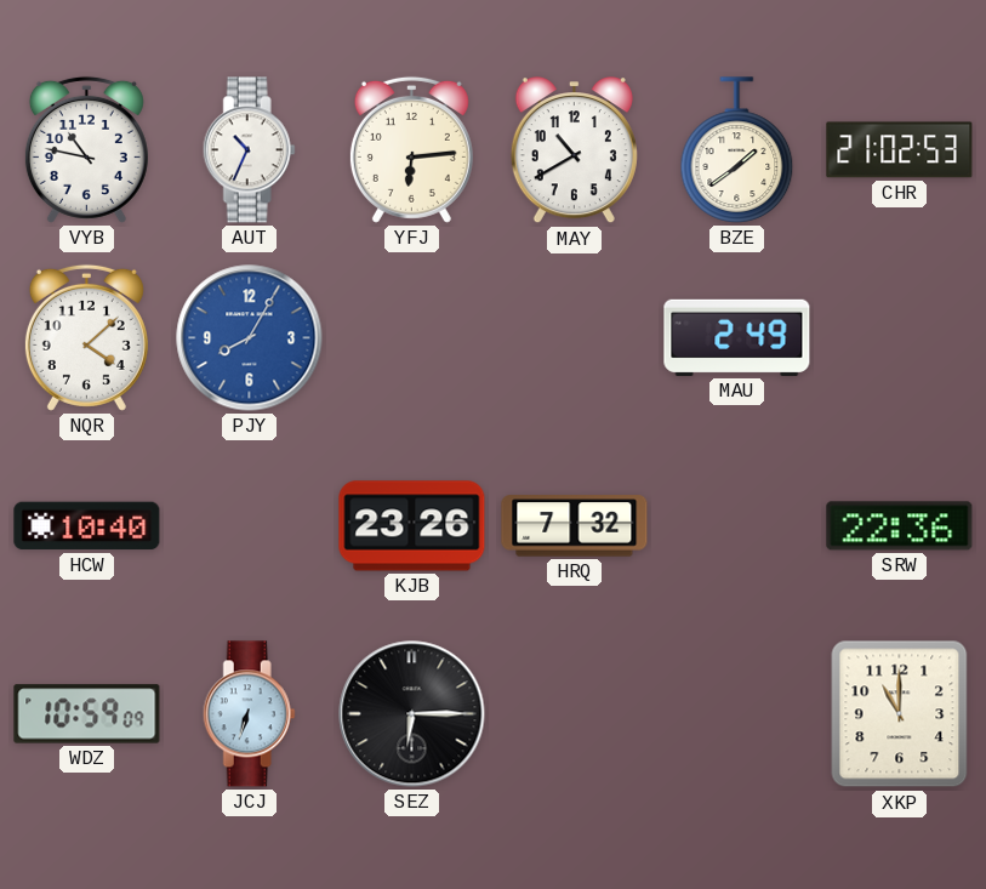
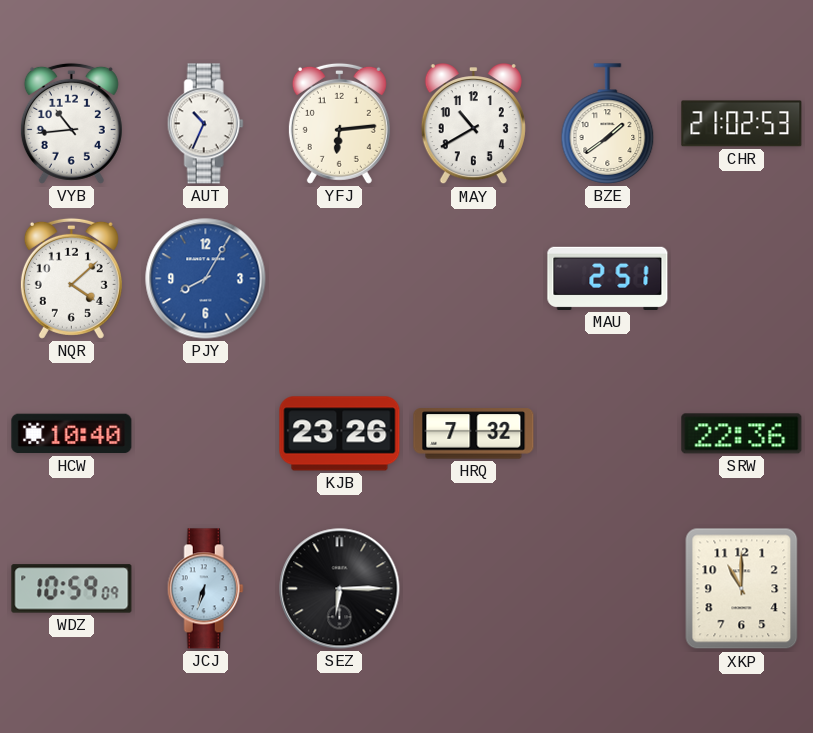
VYB: 10:47 -> 10:44 (71, 123)
MAU: 2:49 -> 2:51 (608, 278)
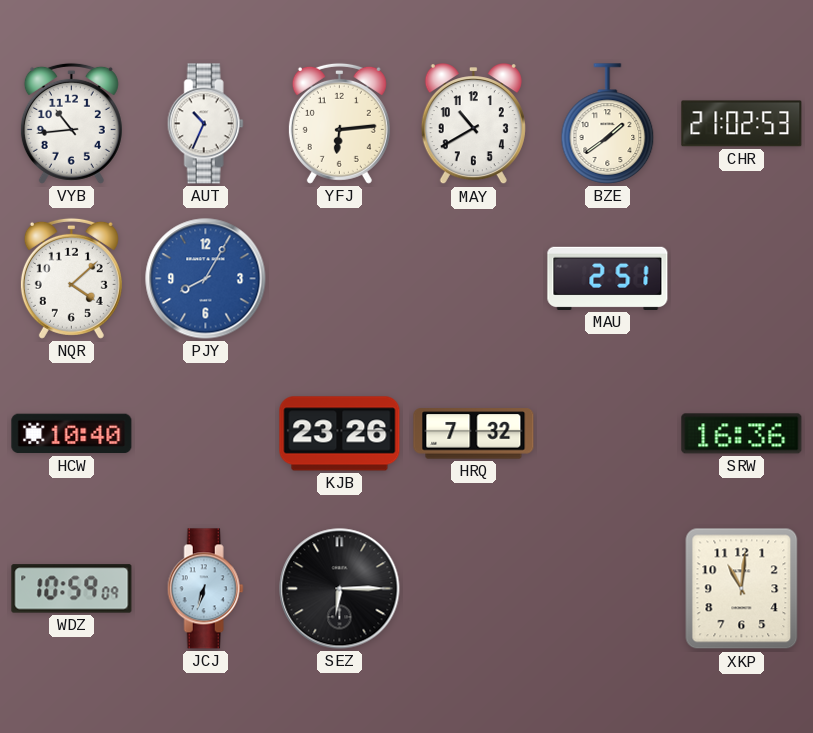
SRW: 22:36 -> 16:36 (742, 434)
XKP: 11:00 -> 11:01 (742, 589)
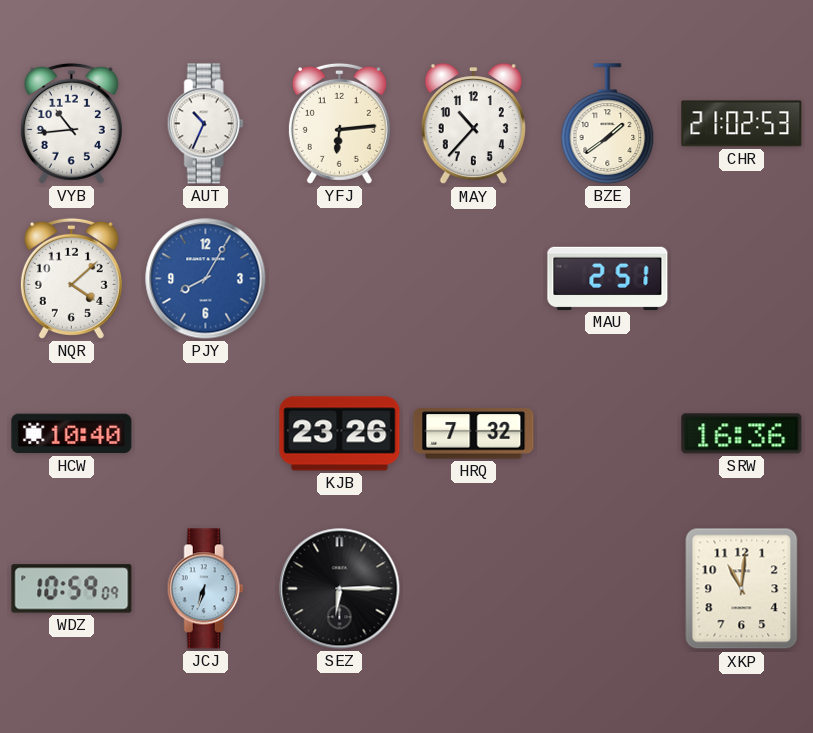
MAY: 10:40 -> 10:37 (473, 125)
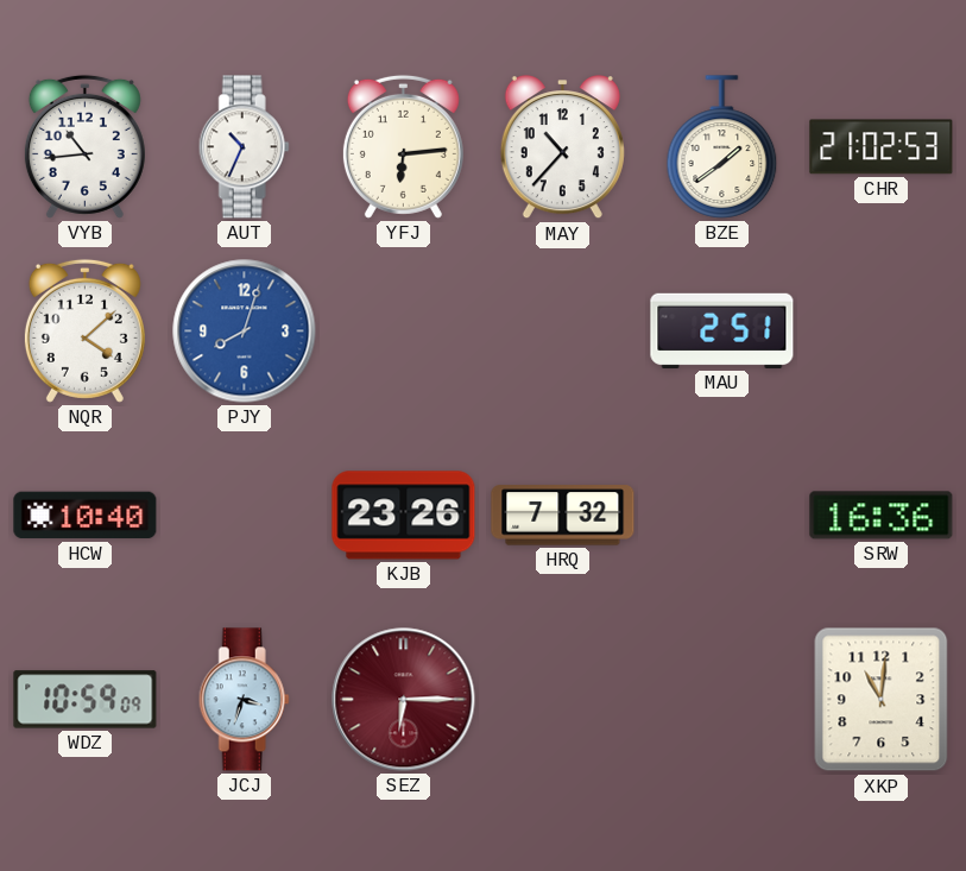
PJY: 8:05 -> 8:03 (245, 332)
JCJ: 6:33 -> 3:33 (244, 700)
SEZ dial: black -> burgundy (404, 700)
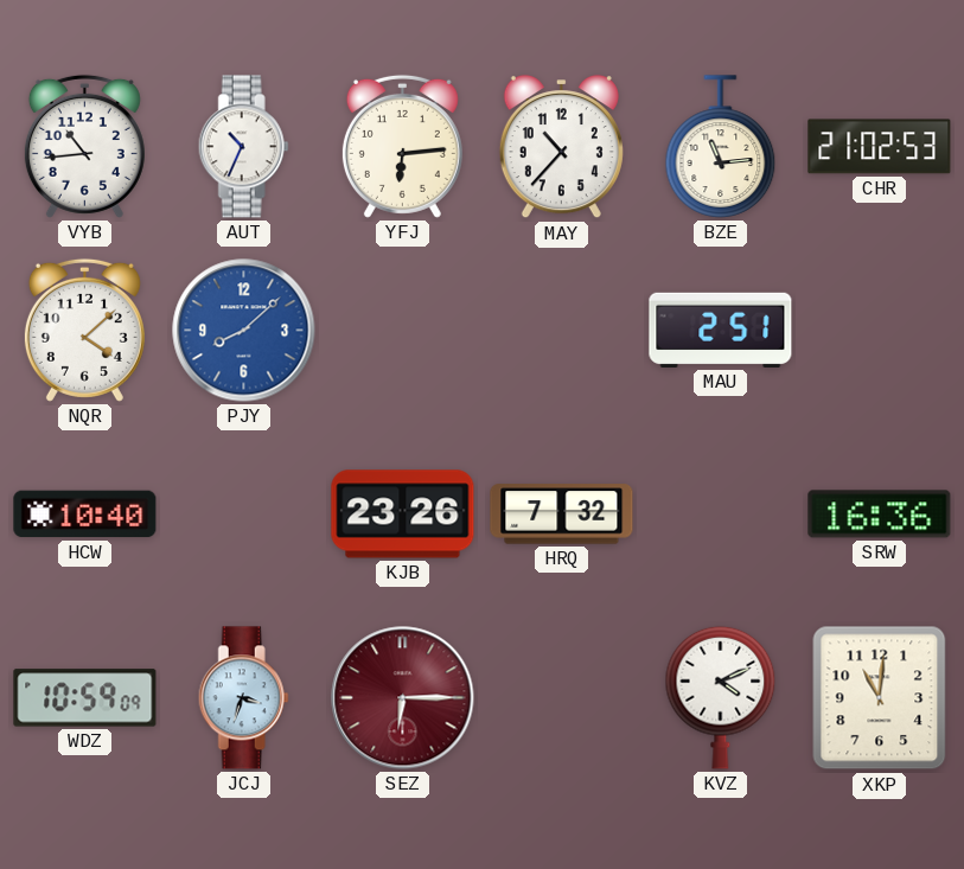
BZE: 1:39 -> 11:14 (721, 147)
PJY: 8:03 -> 8:08 (244, 331)
KVZ: none -> 4:11 (721, 697)
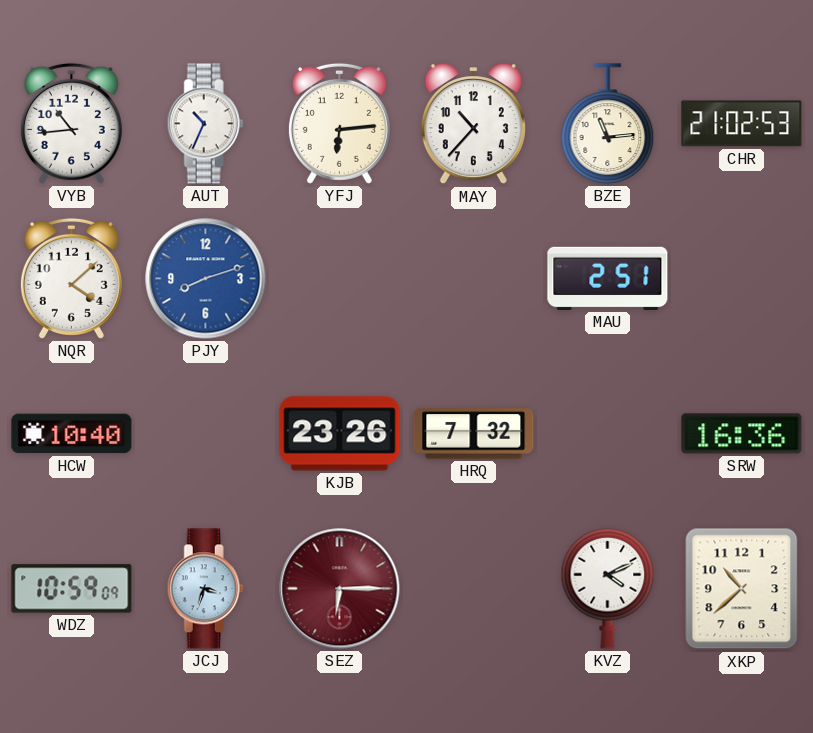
PJY: 8:08 -> 8:12 (206, 279)
XKP: 11:01 -> 10:38 (742, 589)
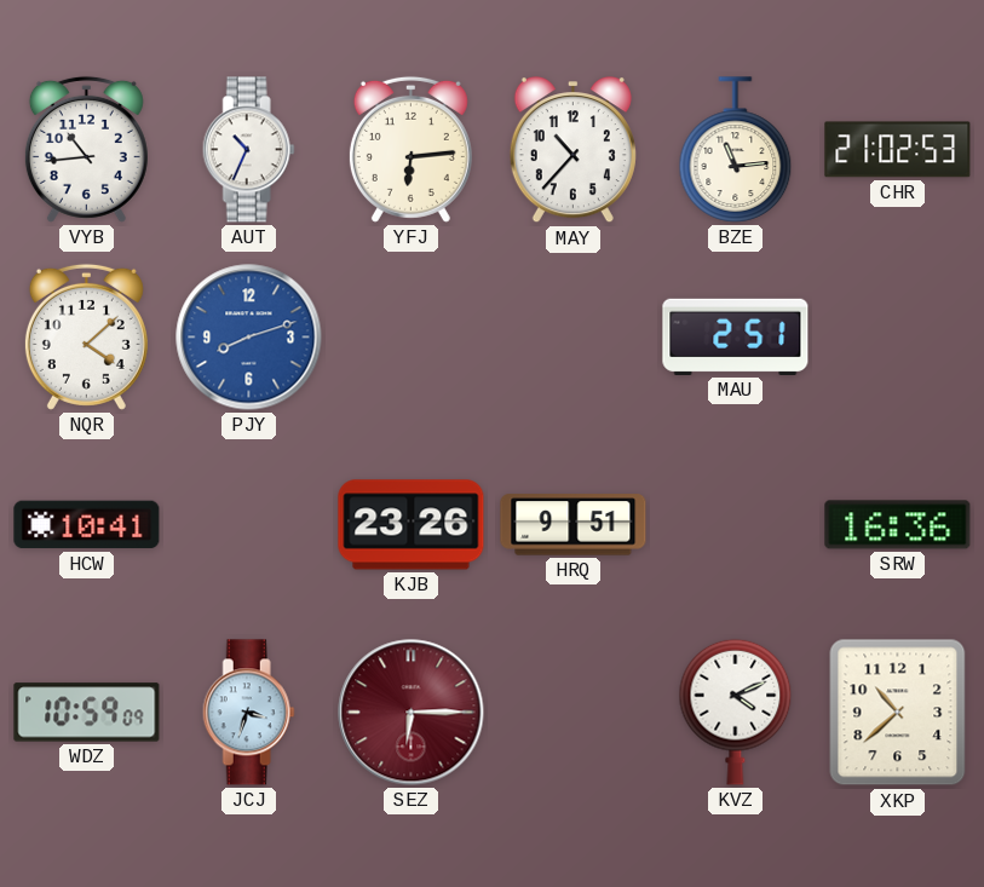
HCW: 10:40 -> 10:41 (87, 525)
HRQ: 7:32 -> 9:51 (574, 525)
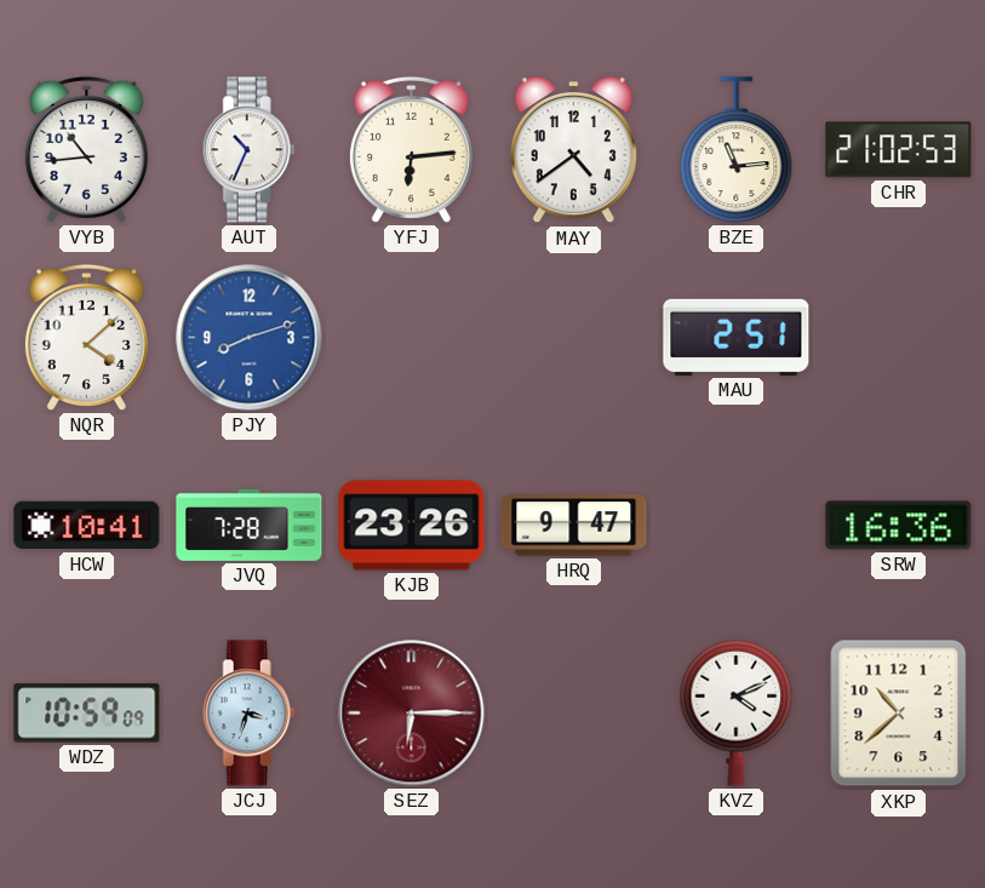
MAY: 10:37 -> 4:39 (573, 151)
JVQ: none -> 7:28 (250, 525)
HRQ: 9:51 -> 9:47 (574, 526)
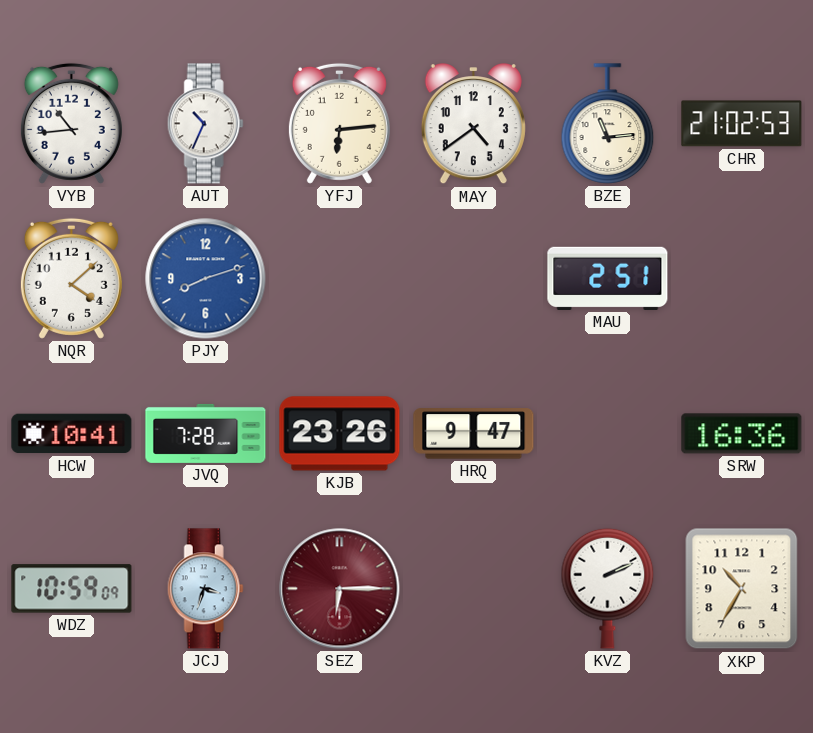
KVZ: 4:11 -> 2:11 (608, 588)
XKP: 10:38 -> 10:35 (742, 589)
